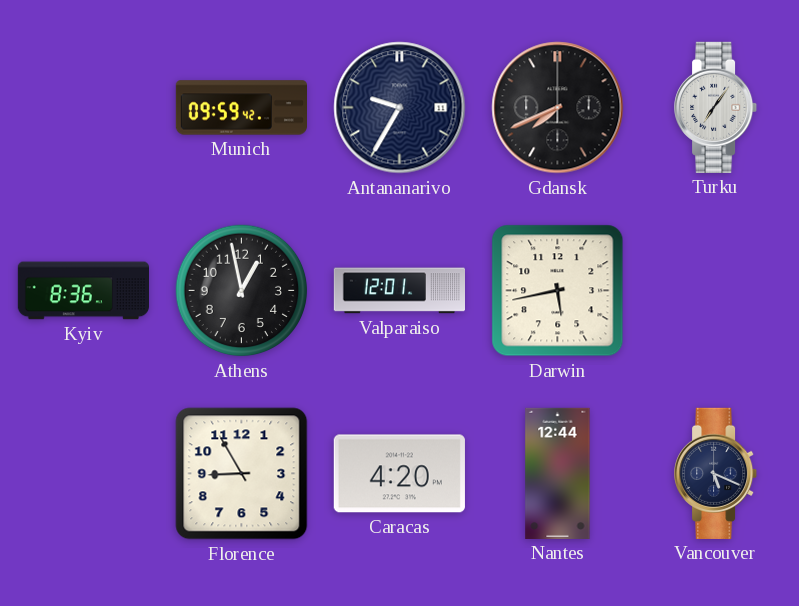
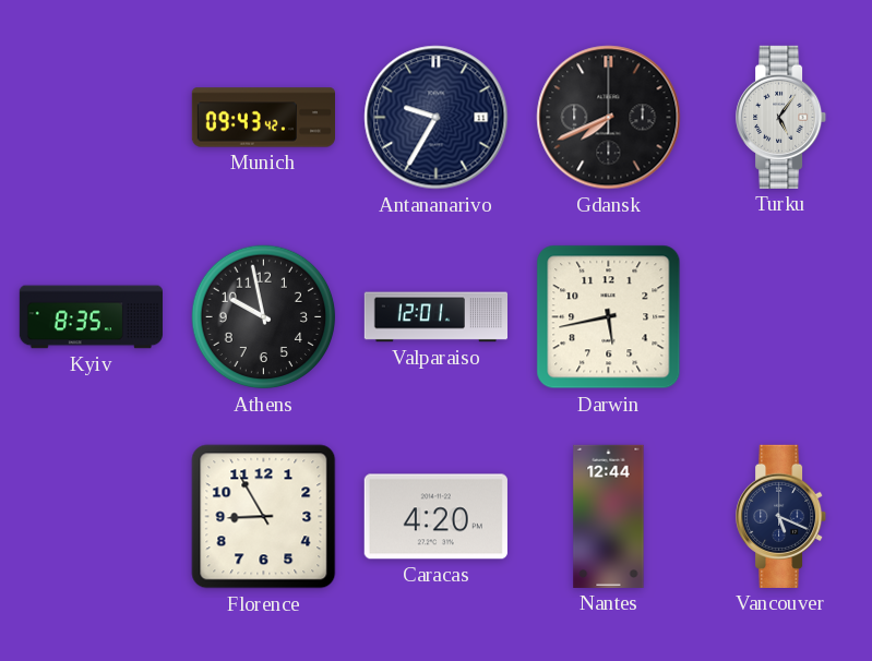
Munich: 09:59 -> 09:43 (263, 118)
Turku: 7:06 -> 5:06 (781, 117)
Kyiv: 8:36 -> 8:35 (91, 317)
Athens: 12:58 -> 9:58 (264, 317)
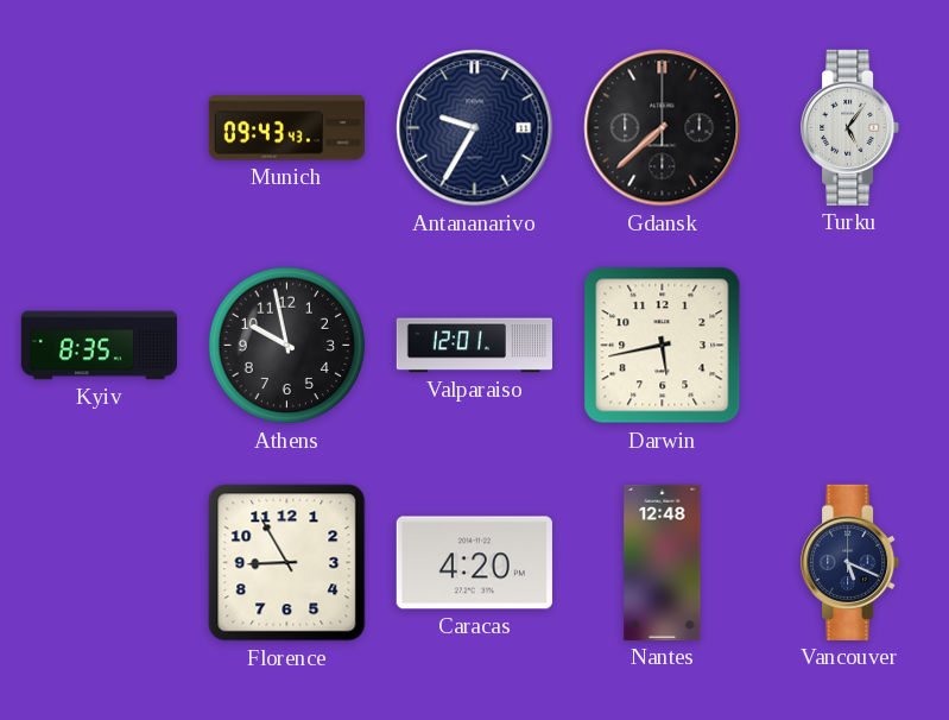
Munich: 09:43:42 -> 09:43:43 (286, 128)
Gdansk: 7:41 -> 7:38 (663, 128)
Nantes: 12:44 -> 12:48 (663, 562)
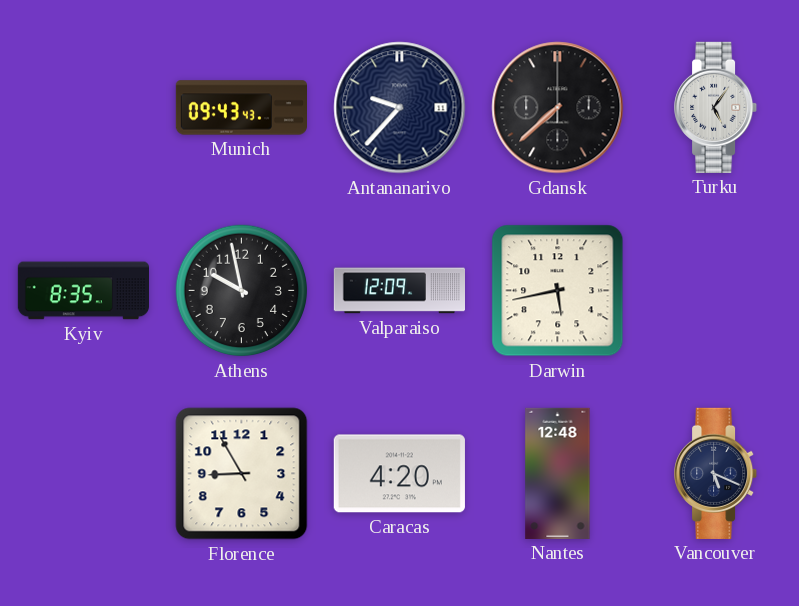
Antananarivo: 9:35 -> 9:37 (400, 108)
Valparaiso: 12:01 -> 12:09 (399, 291)
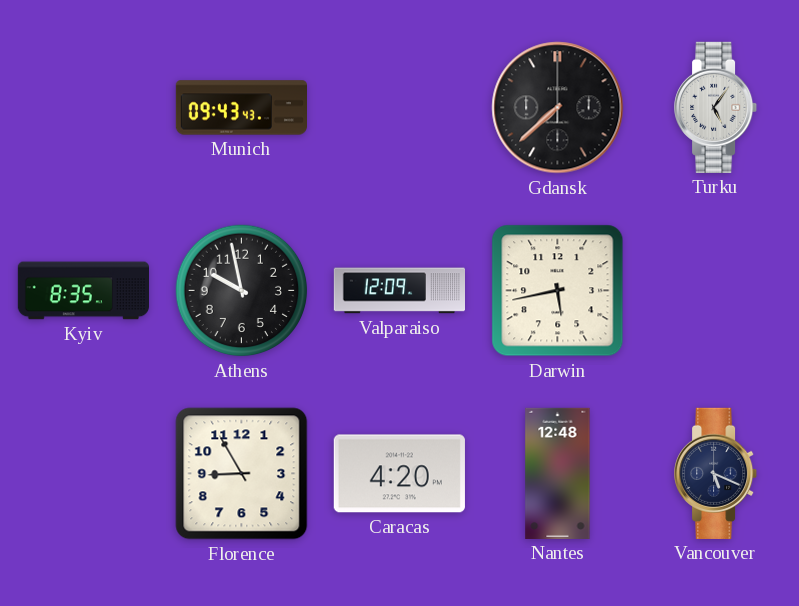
Antananarivo: 9:37 -> none (400, 108)
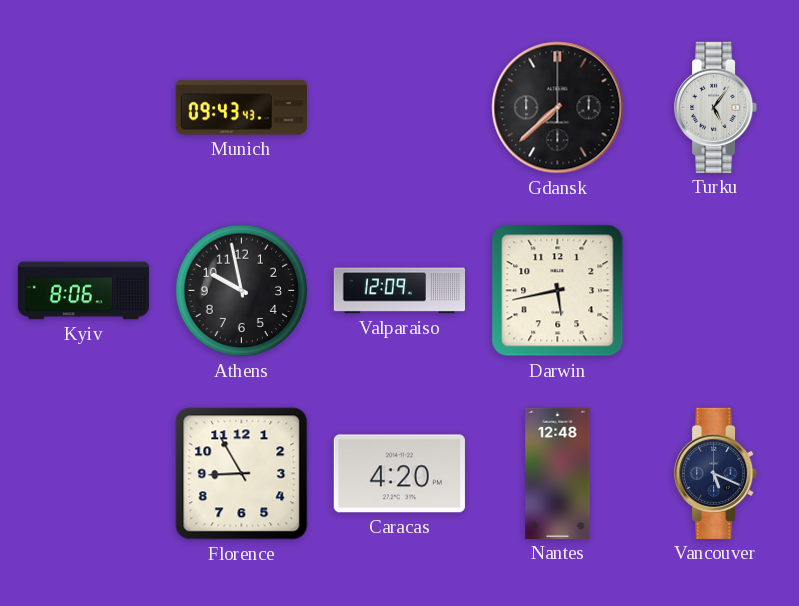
Kyiv: 8:35 -> 8:06 (83, 291)
